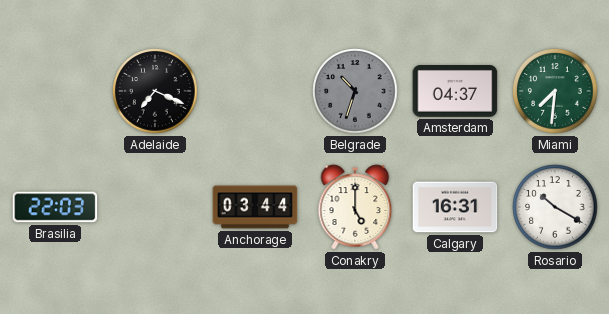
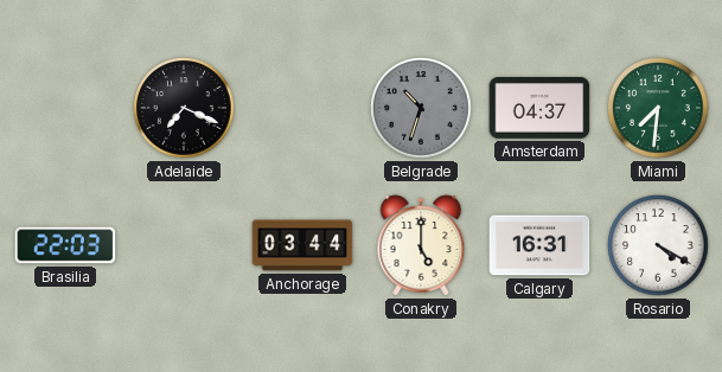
Rosario: 10:20 -> 4:20 (658, 245)
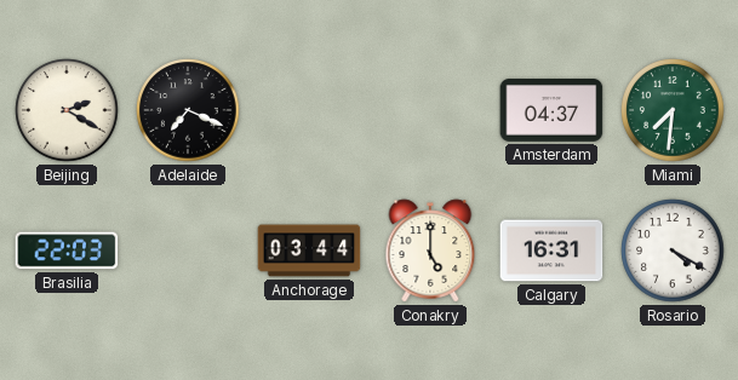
Beijing: none -> 2:20 (67, 110)
Belgrade: 10:33 -> none (421, 108)
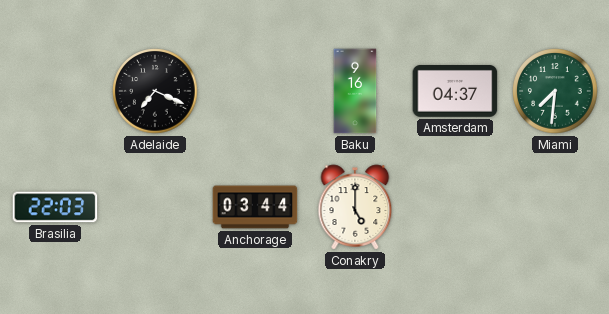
Beijing: 2:20 -> none (67, 110)
Baku: none -> 9:16 (355, 91)
Calgary: 16:31 -> none (551, 251)
Rosario: 4:20 -> none (673, 251)
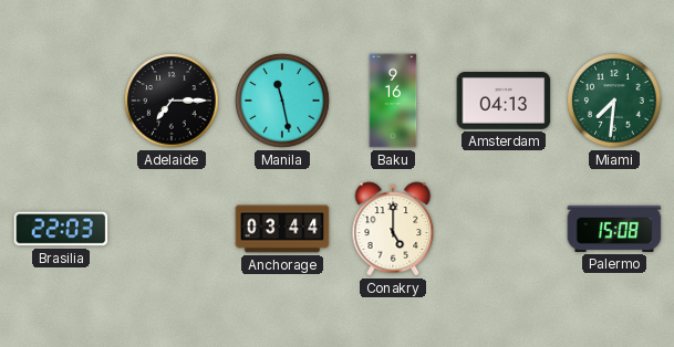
Adelaide: 7:19 -> 7:15 (172, 101)
Manila: none -> 11:28 (282, 101)
Amsterdam: 04:37 -> 04:13 (504, 102)
Palermo: none -> 15:08 (614, 229)
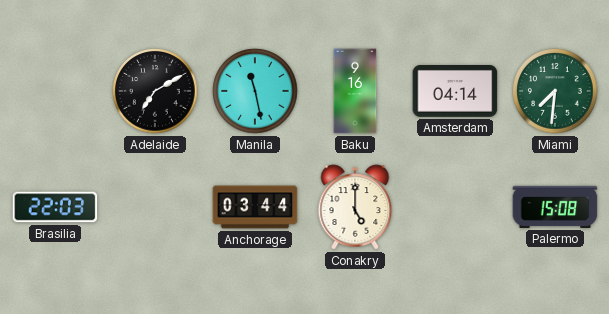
Adelaide: 7:15 -> 7:10 (155, 91)
Amsterdam: 04:13 -> 04:14 (455, 92)
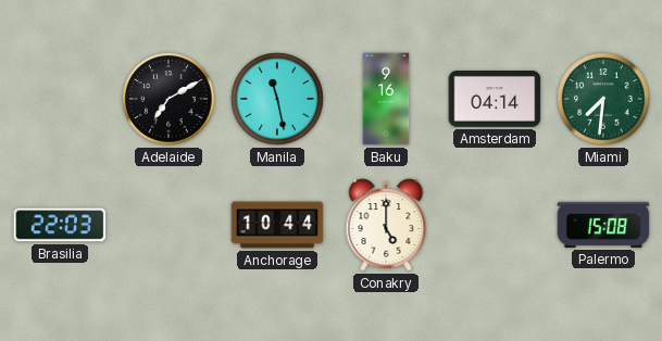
Anchorage: 03:44 -> 10:44 (277, 225)
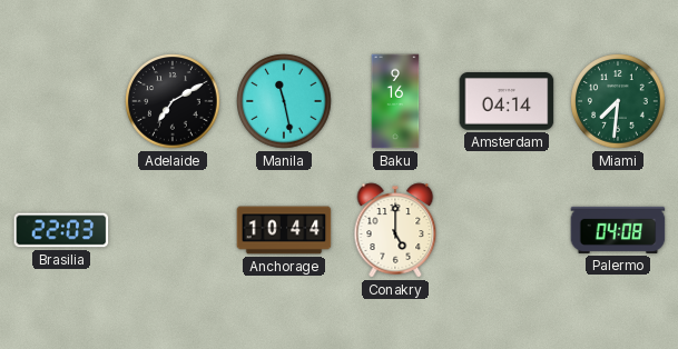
Palermo: 15:08 -> 04:08 (618, 230)
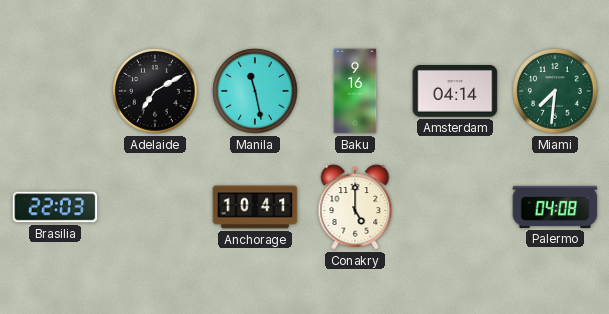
Anchorage: 10:44 -> 10:41 (255, 207)
